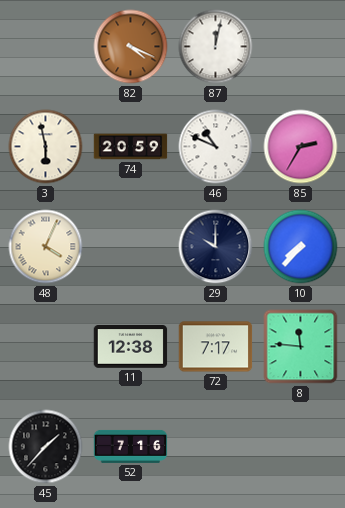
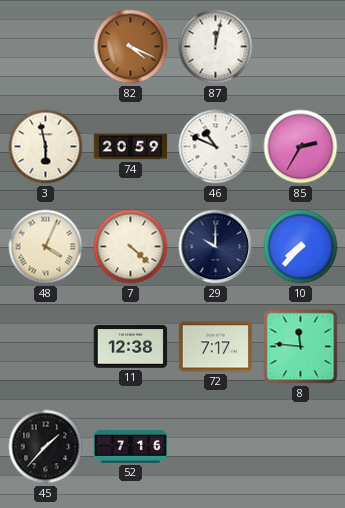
7: none -> 4:22 (131, 247)
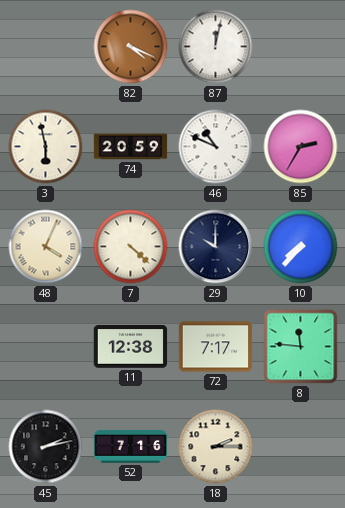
45: 1:37 -> 2:13 (46, 447)
18: none -> 2:15 (216, 447)
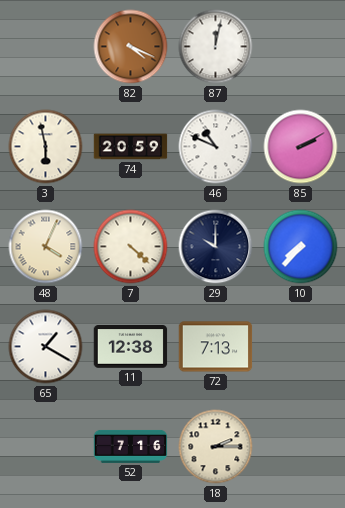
85: 2:35 -> 2:10 (301, 147)
65: none -> 1:20 (46, 347)
72: 7:17 -> 7:13 (216, 347)
8: 11:46 -> none (301, 347)
45: 2:13 -> none (46, 447)
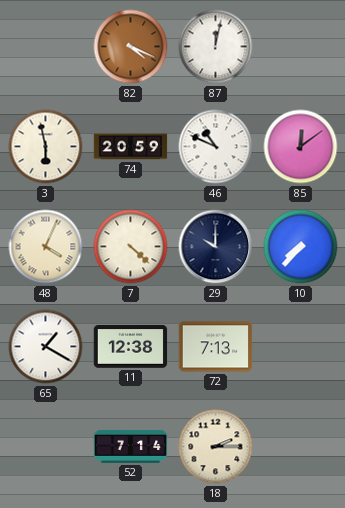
85: 2:10 -> 12:09 (301, 147)
52: 7:16 -> 7:14 (131, 446)
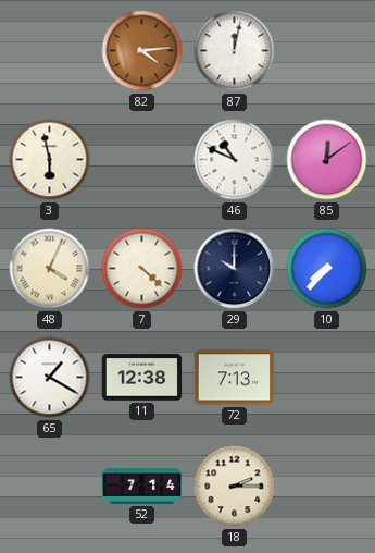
82: 4:19 -> 4:14 (142, 51)
74: 20:59 -> none (131, 147)
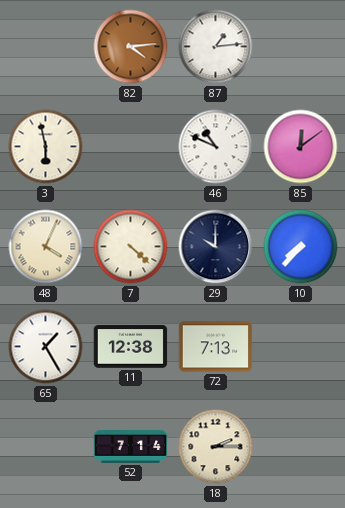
87: 12:02 -> 1:14 (216, 47)
65: 1:20 -> 1:25 (46, 347)
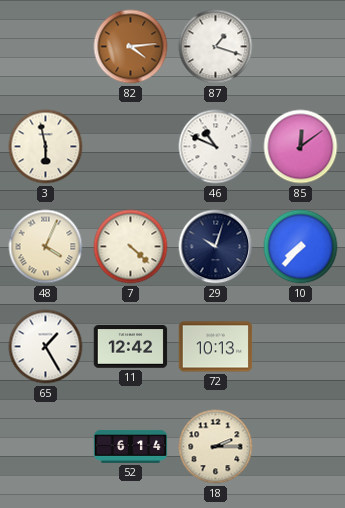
87: 1:14 -> 1:18 (216, 47)
29: 10:00 -> 10:03 (216, 247)
11: 12:38 -> 12:42 (131, 347)
72: 7:13 -> 10:13 (216, 347)
52: 7:14 -> 6:14 (131, 446)
